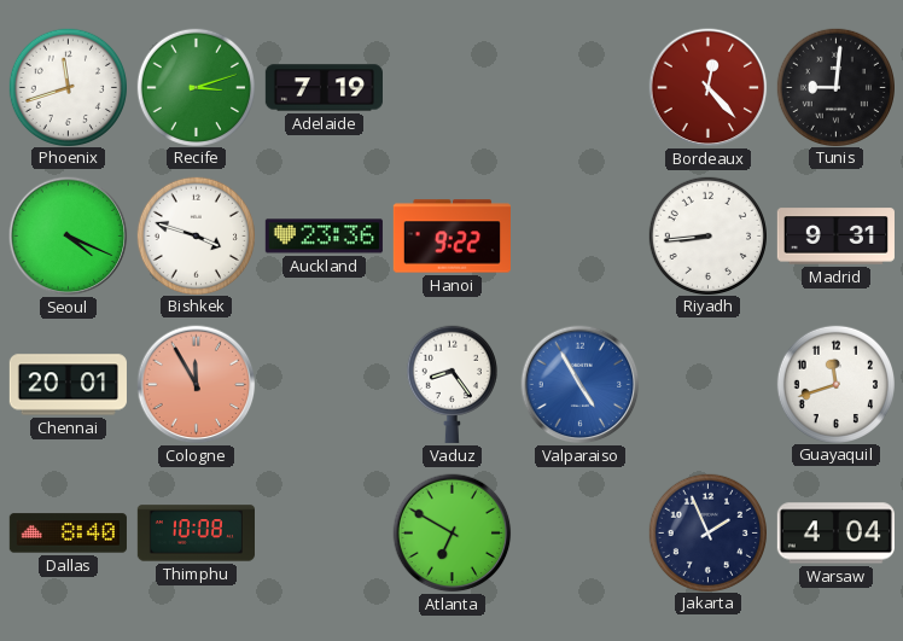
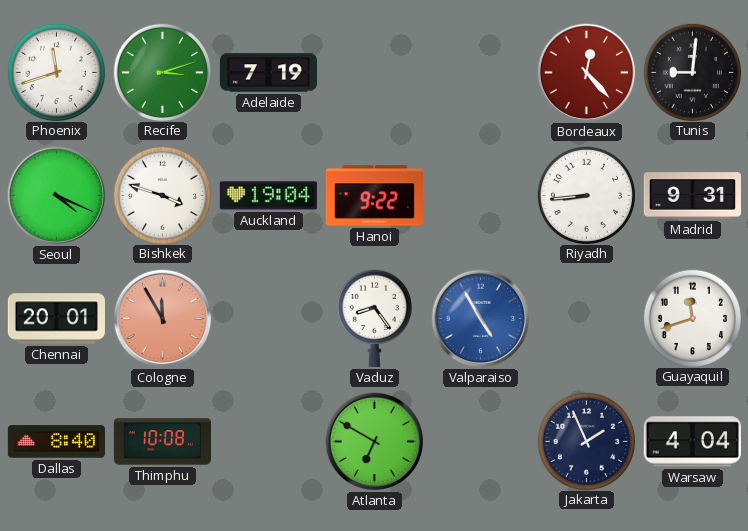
Auckland: 23:36 -> 19:04 (268, 196)
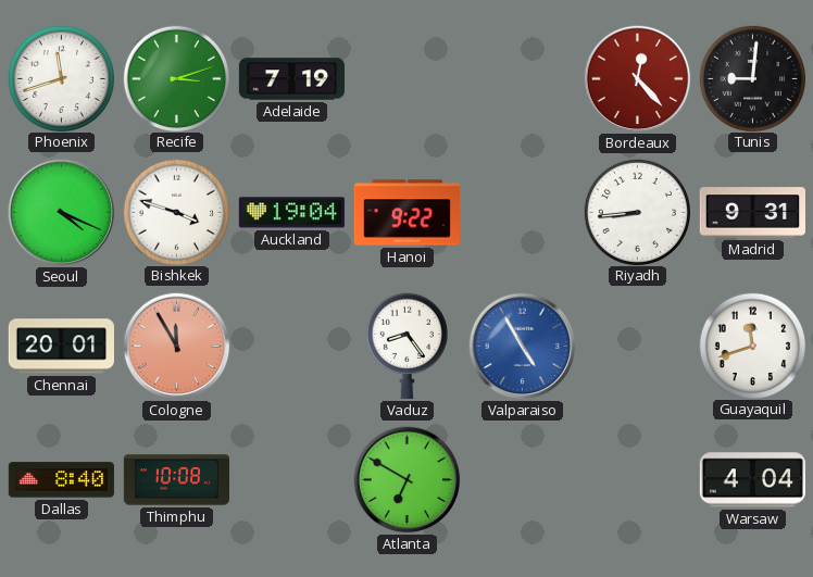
Jakarta: 1:56 -> none (586, 441)
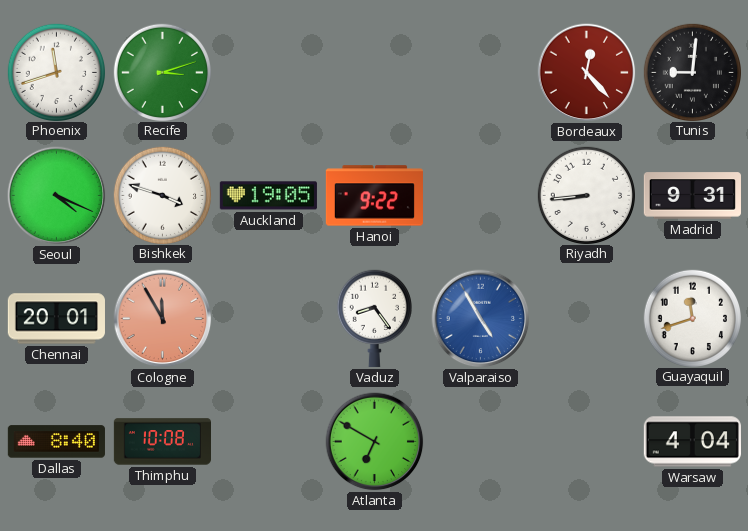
Adelaide: 7:19 -> none (291, 79)
Auckland: 19:04 -> 19:05 (268, 196)
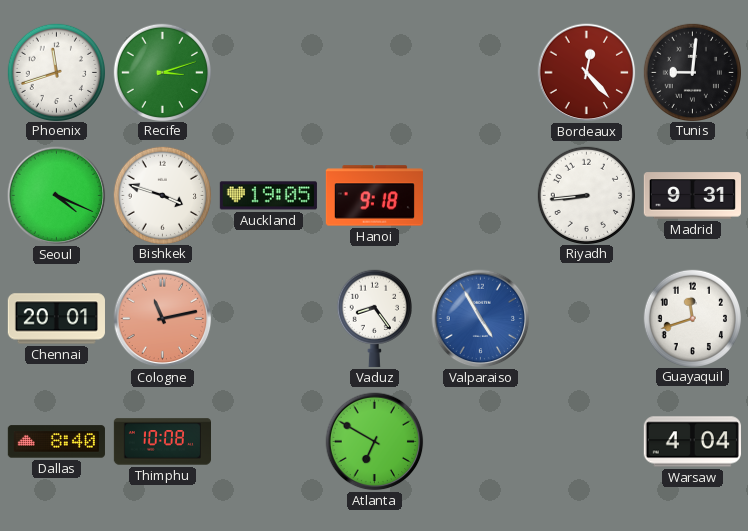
Hanoi: 9:22 -> 9:18 (374, 196)
Cologne: 11:55 -> 11:13 (163, 319)
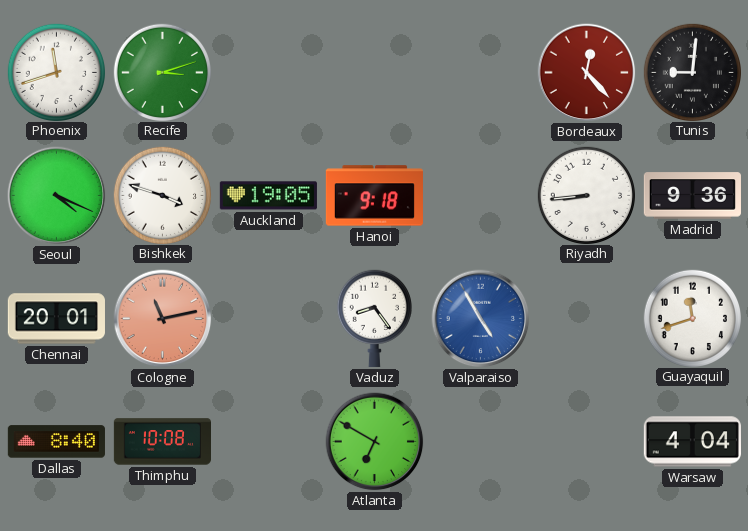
Madrid: 9:31 -> 9:36 (692, 196)
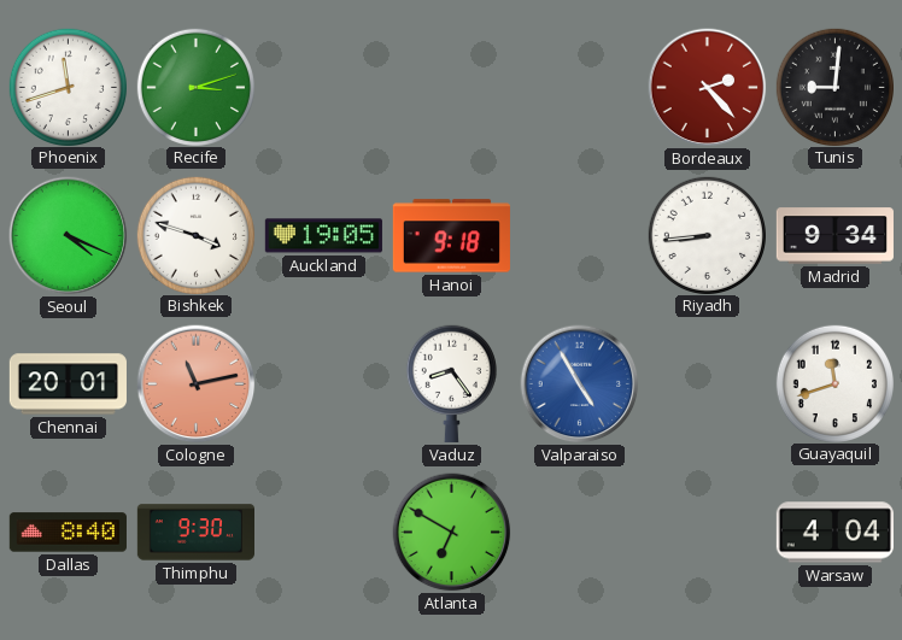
Bordeaux: 12:23 -> 2:23 (708, 88)
Madrid: 9:36 -> 9:34 (834, 236)
Thimphu: 10:08 -> 9:30 (195, 533)
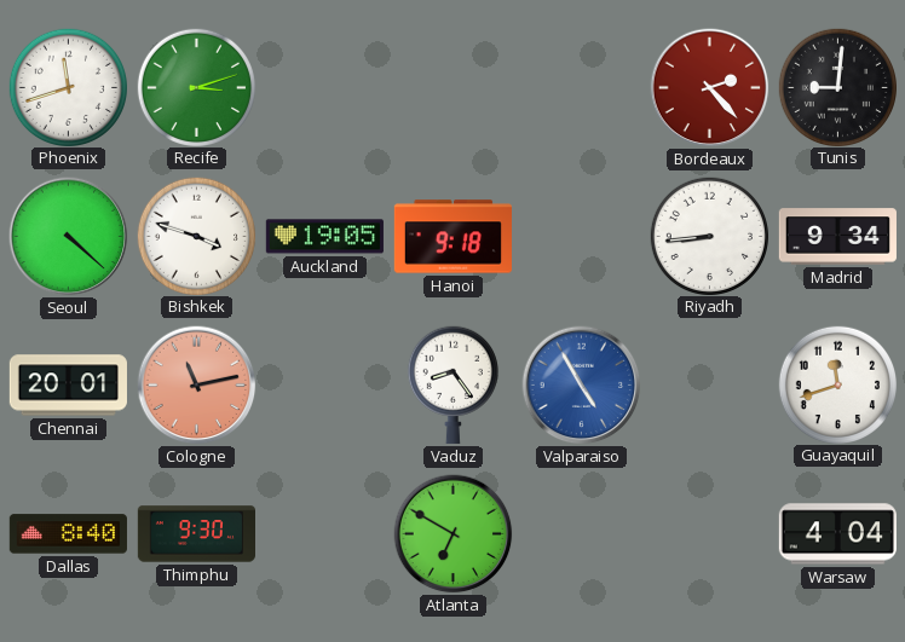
Seoul: 4:19 -> 4:22 (69, 237)
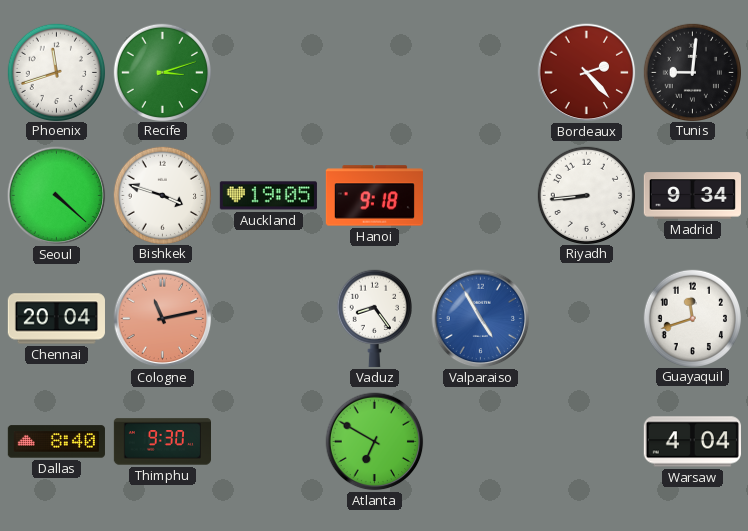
Chennai: 20:01 -> 20:04 (56, 319)
